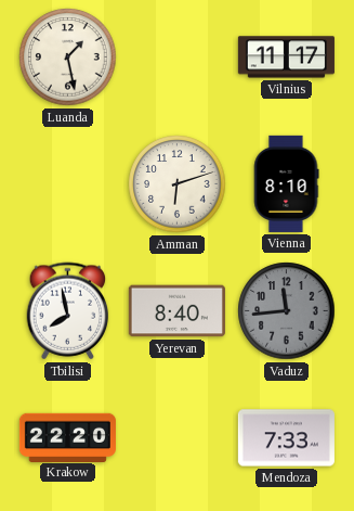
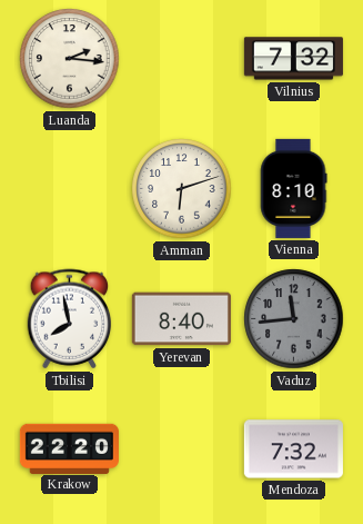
Luanda: 1:28 -> 2:16 (70, 59)
Vilnius: 11:17 -> 7:32 (293, 59)
Mendoza: 7:33 -> 7:32 (293, 449)
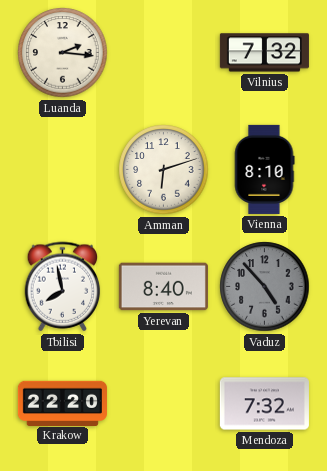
Vaduz: 11:44 -> 4:53 (265, 287)
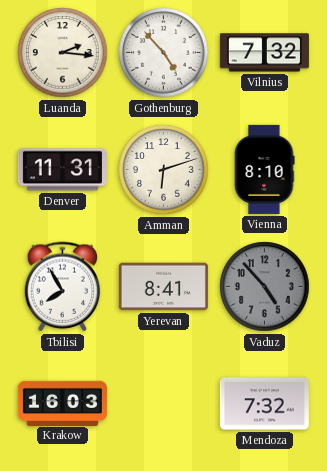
Gothenburg: none -> 4:53 (164, 53)
Denver: none -> 11:31 (62, 170)
Tbilisi: 7:58 -> 7:55 (63, 287)
Yerevan: 8:40 -> 8:41 (163, 287)
Krakow: 22:20 -> 16:03 (62, 403)
